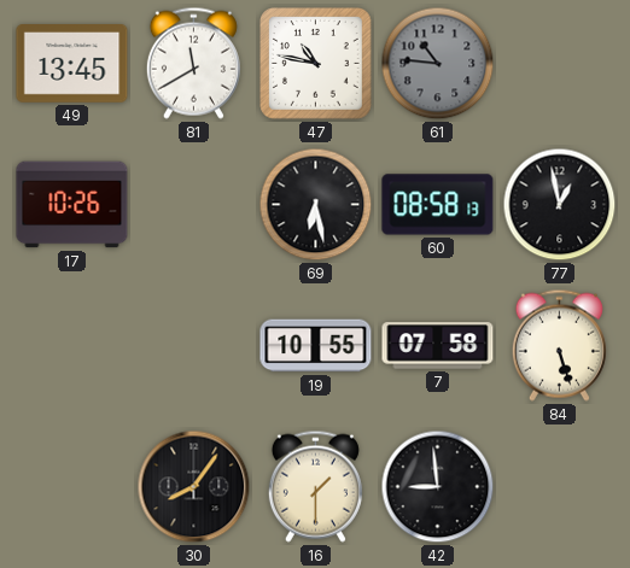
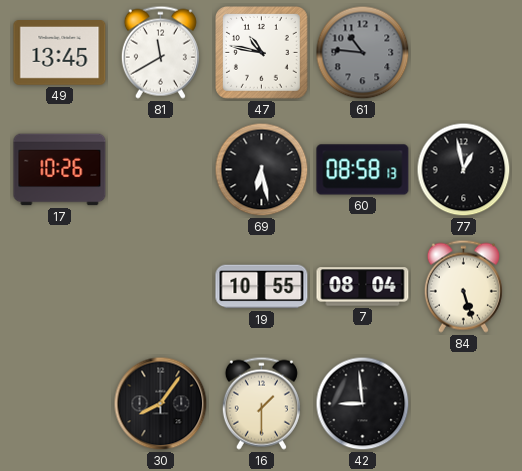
7: 07:58 -> 08:04 (363, 287)
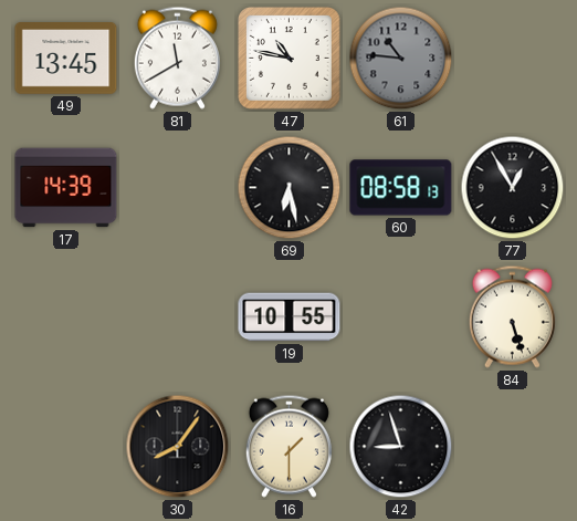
17: 10:26 -> 14:39 (66, 188)
77: 12:58 -> 12:55 (513, 188)
7: 08:04 -> none (363, 287)
42: 8:59 -> 8:57 (401, 447)
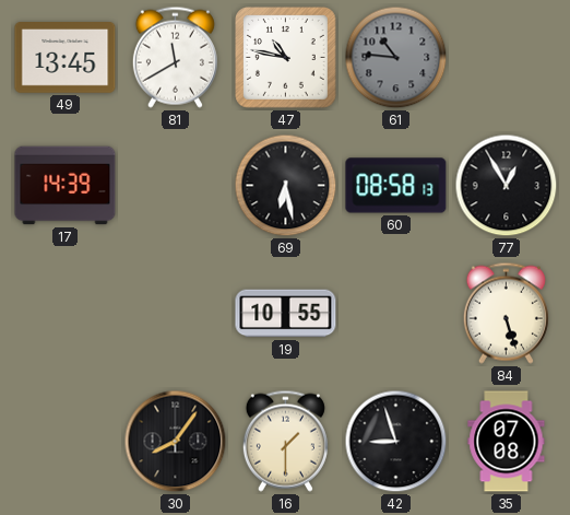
35: none -> 07:08 (507, 442)
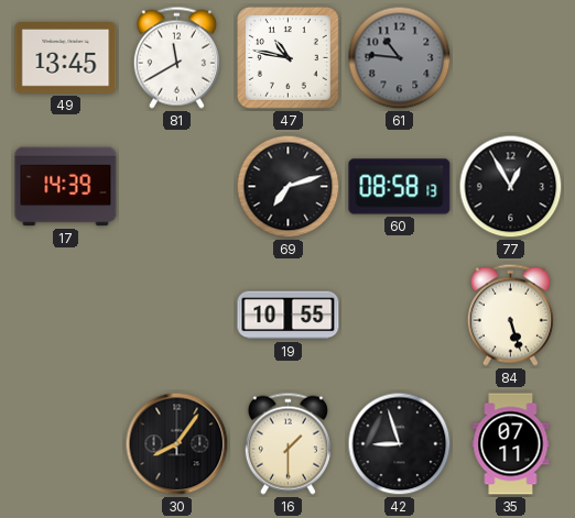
69: 6:28 -> 7:12 (289, 187)
35: 07:08 -> 07:11 (511, 444)
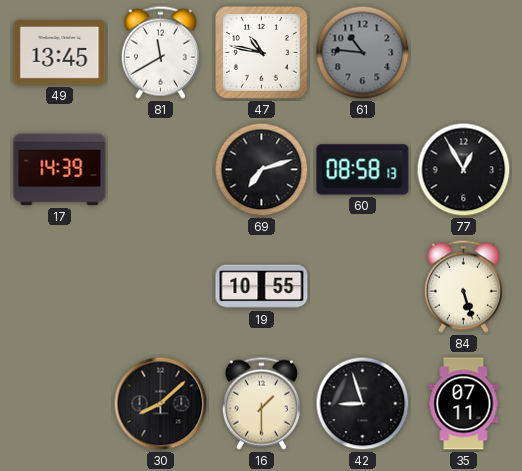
30: 8:06 -> 8:08 (161, 404)
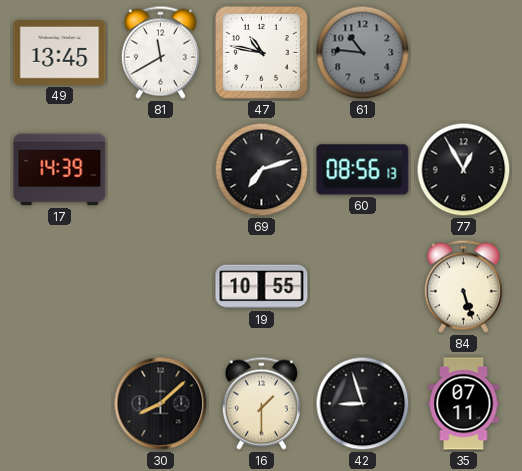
60: 08:58 -> 08:56 (363, 170)
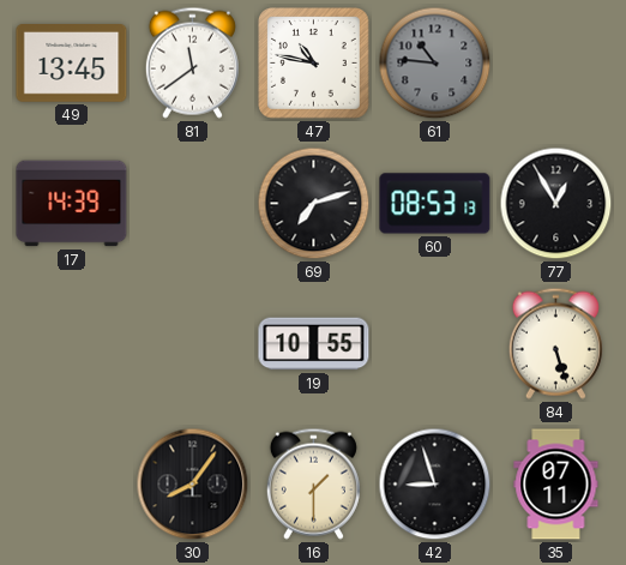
81: 11:40 -> 11:39 (192, 62)
60: 08:56 -> 08:53 (435, 204)
30: 8:08 -> 8:06 (193, 485)
